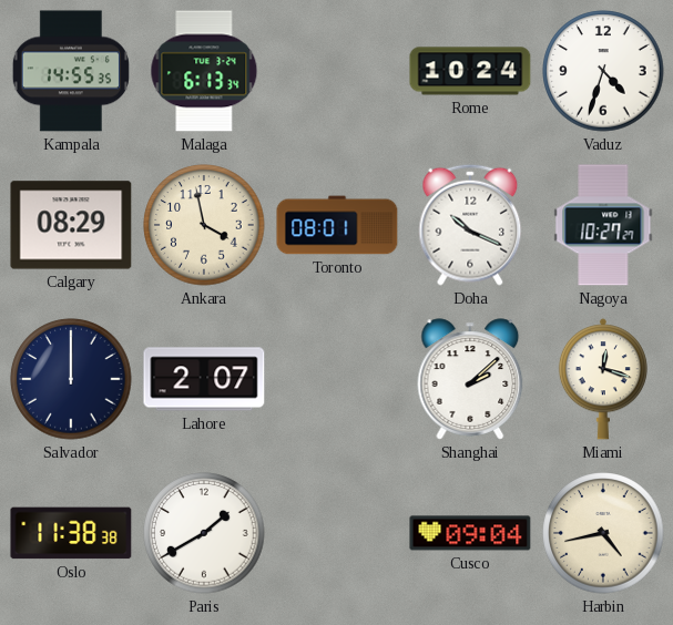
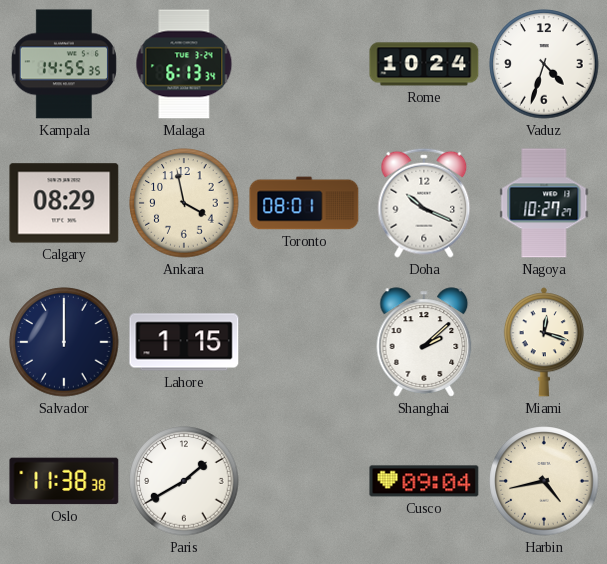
Lahore: 2:07 -> 1:15 (184, 342)
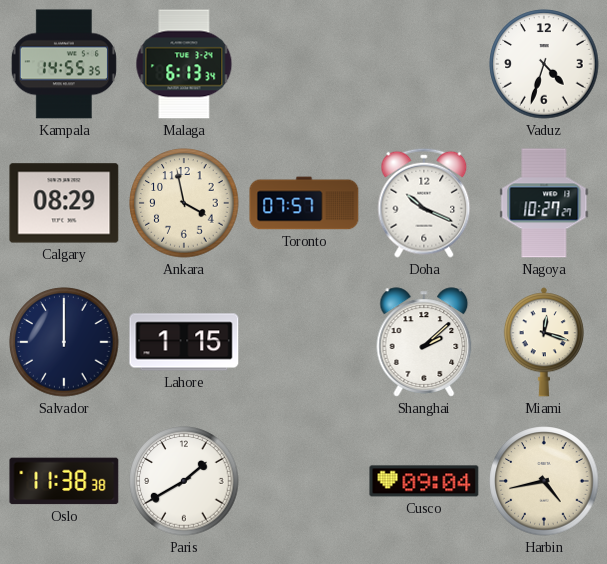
Rome: 10:24 -> none (424, 64)
Toronto: 08:01 -> 07:57 (304, 203)
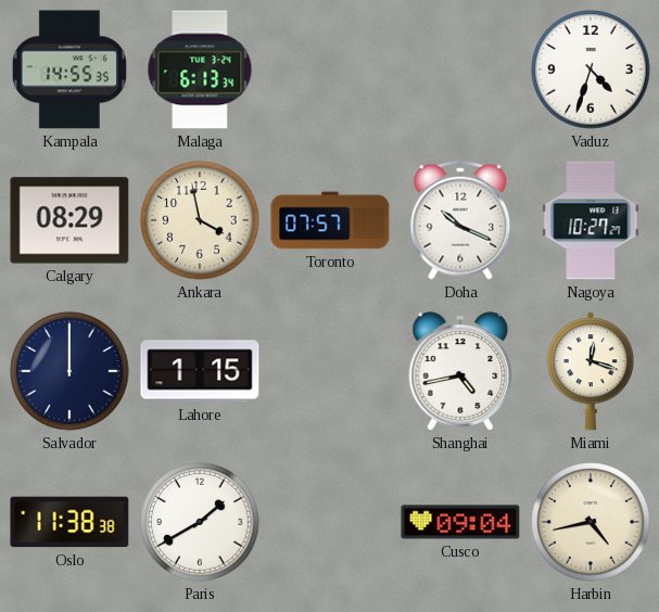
Shanghai: 2:08 -> 4:43 (460, 371)
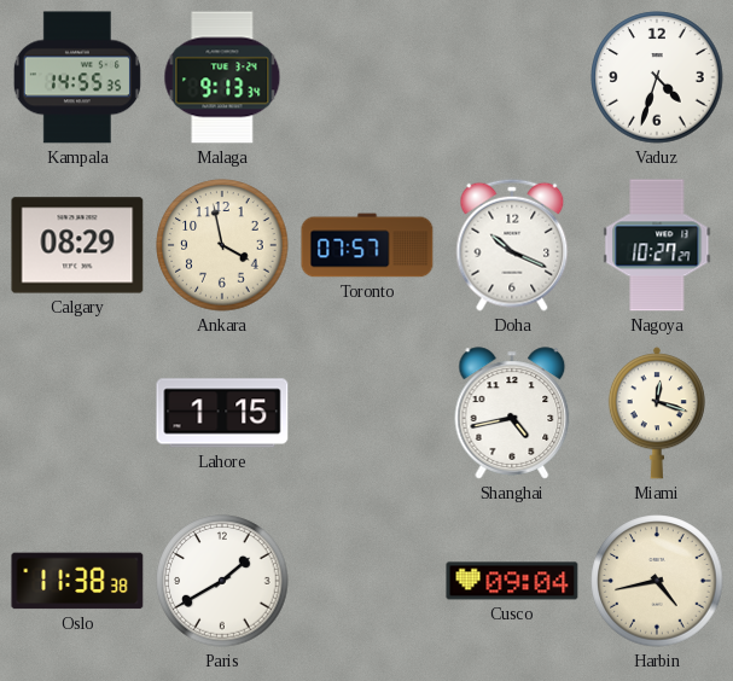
Malaga: 6:13 -> 9:13 (222, 77)
Salvador: 12:00 -> none (69, 371)
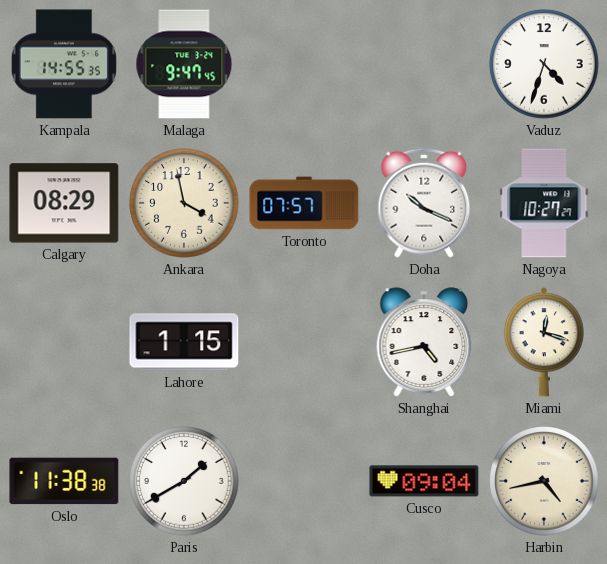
Malaga: 9:13 -> 9:47 (184, 64)
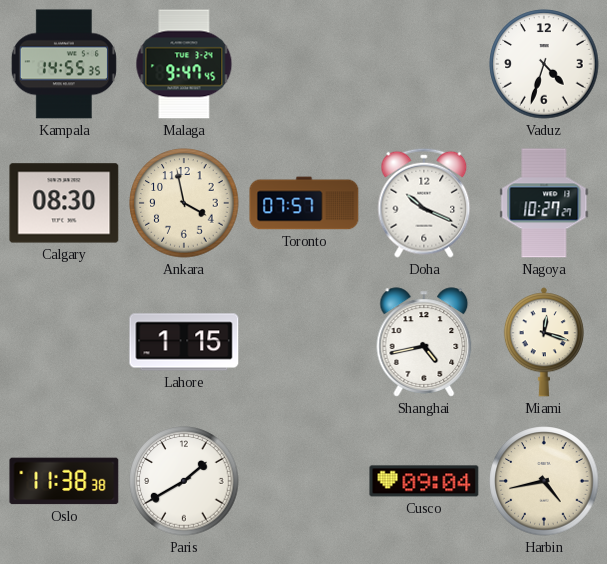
Calgary: 08:29 -> 08:30 (64, 203)
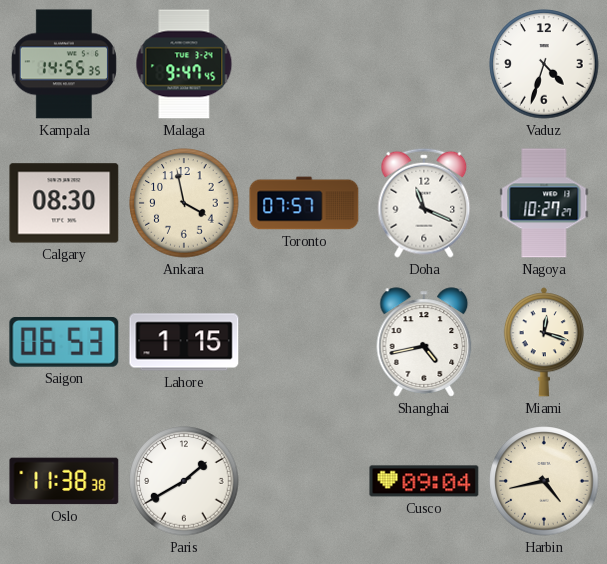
Doha: 10:19 -> 11:19 (424, 203)
Saigon: none -> 06:53 (64, 342)
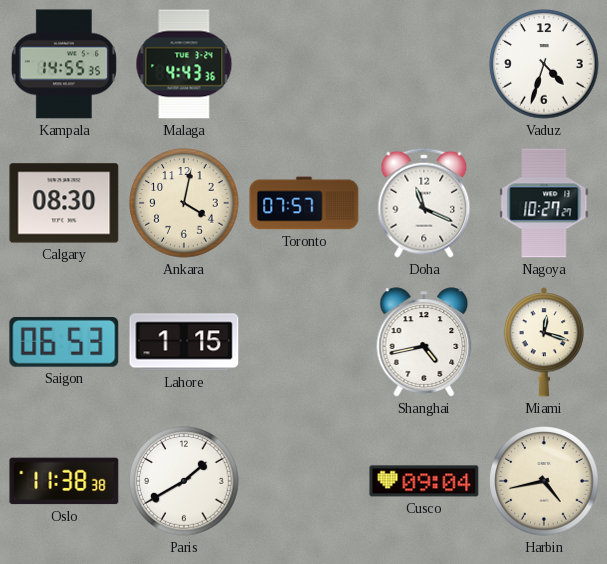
Malaga: 9:47 -> 4:43 (184, 64)
Ankara: 3:58 -> 4:02 (184, 203)
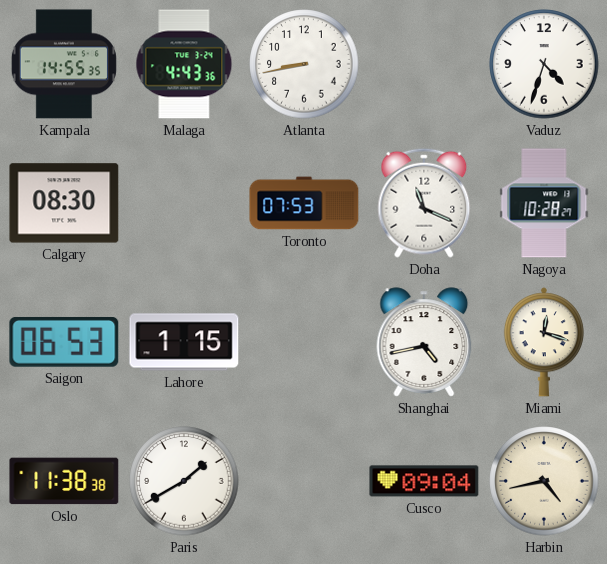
Atlanta: none -> 8:43 (304, 64)
Ankara: 4:02 -> none (184, 203)
Toronto: 07:57 -> 07:53 (304, 203)
Nagoya: 10:27 -> 10:28 (544, 203)
